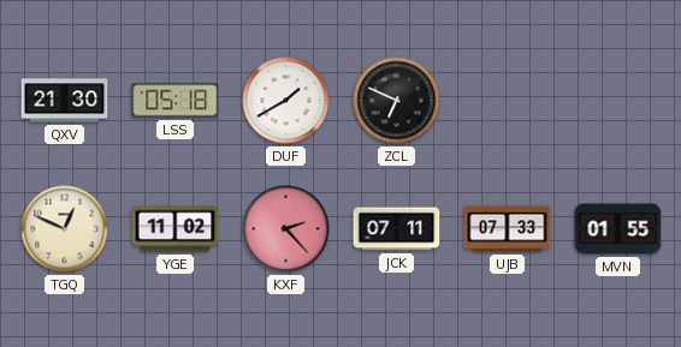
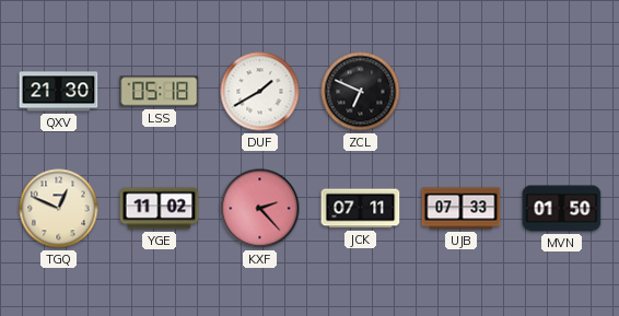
MVN: 01:55 -> 01:50 (562, 209)
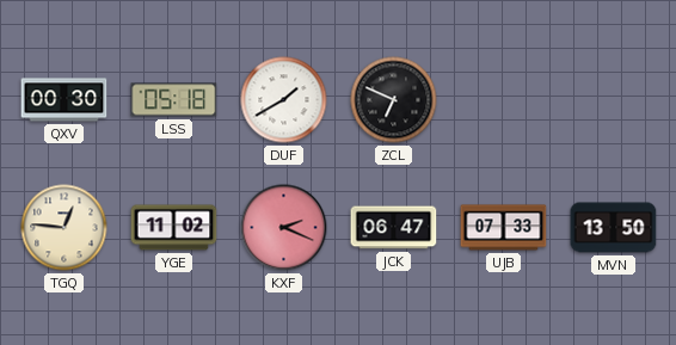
QXV: 21:30 -> 00:30 (64, 100)
TGQ: 12:49 -> 12:46 (64, 228)
KXF: 2:23 -> 2:19 (284, 228)
JCK: 07:11 -> 06:47 (394, 228)
MVN: 01:50 -> 13:50 (614, 228)
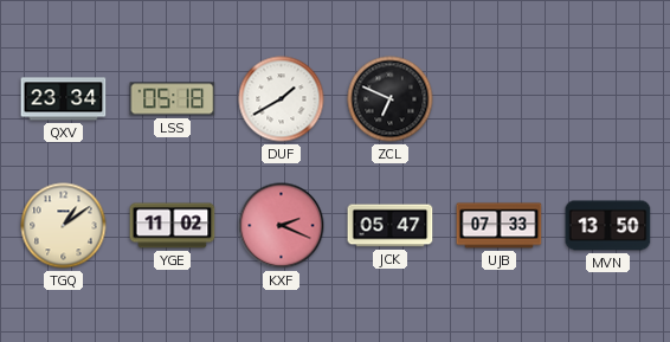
QXV: 00:30 -> 23:34 (64, 99)
TGQ: 12:46 -> 1:09 (64, 226)
JCK: 06:47 -> 05:47 (391, 226)
